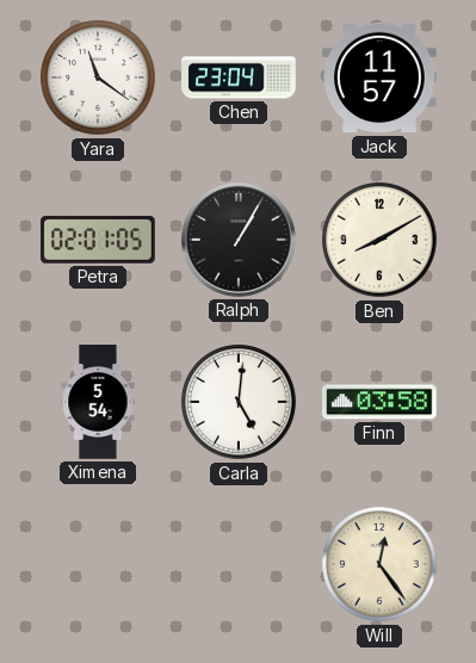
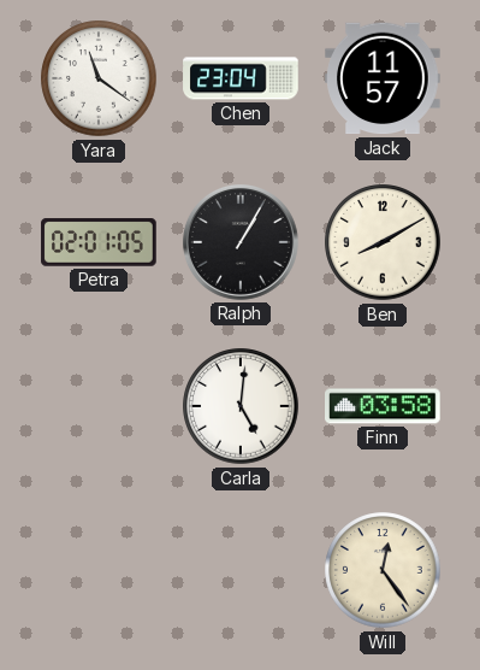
Ximena: 5:54 -> none (98, 402)
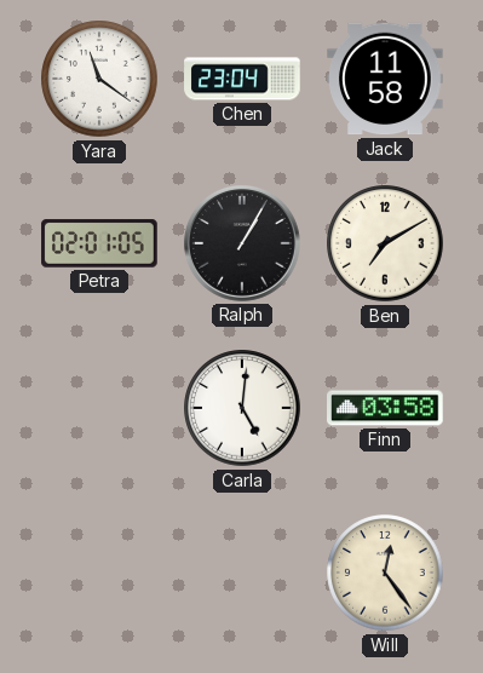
Jack: 11:57 -> 11:58 (385, 79)
Ben: 8:10 -> 7:10 (385, 243)
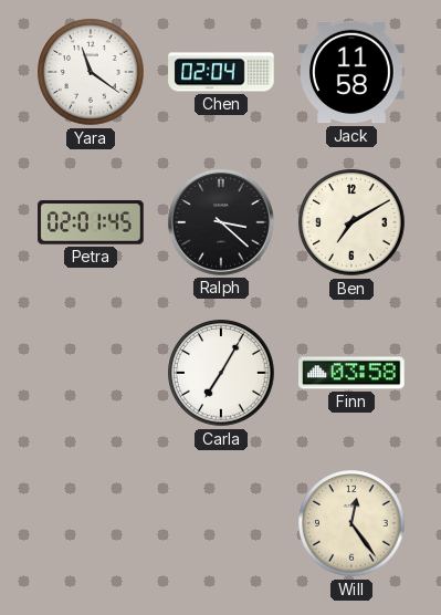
Chen: 23:04 -> 02:04 (221, 72)
Petra: 02:01:05 -> 02:01:45 (91, 222)
Ralph: 1:05 -> 3:22 (221, 222)
Carla: 5:01 -> 7:05 (221, 373)
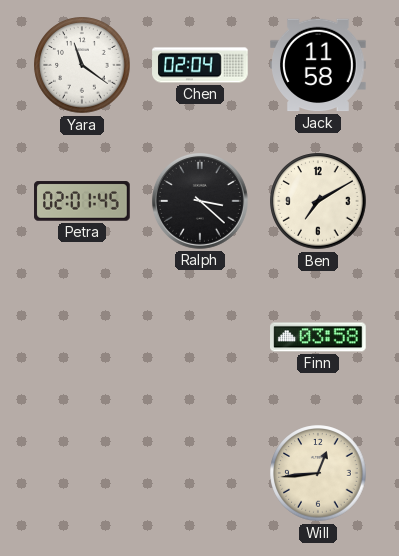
Carla: 7:05 -> none (221, 373)
Will: 12:24 -> 12:44 (318, 473)
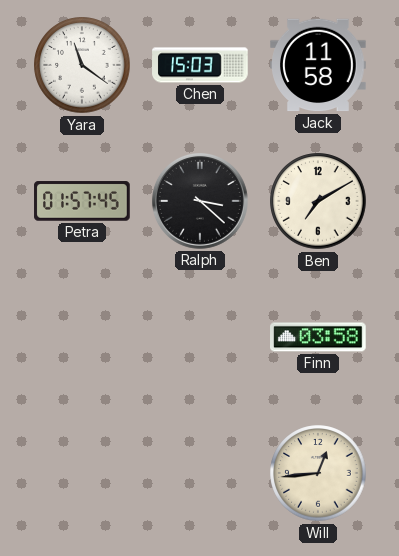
Chen: 02:04 -> 15:03 (200, 65)
Petra: 02:01 -> 01:57 (82, 201)
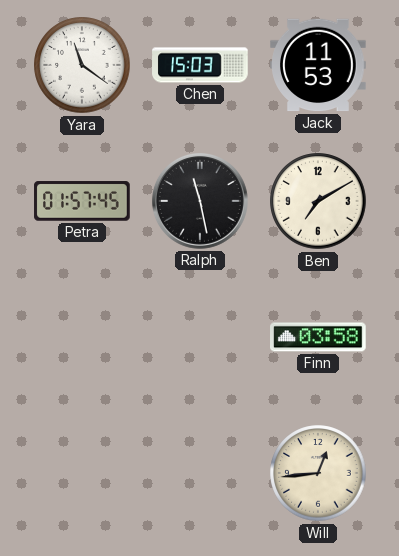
Jack: 11:58 -> 11:53 (318, 65)
Ralph: 3:22 -> 11:28 (200, 201)
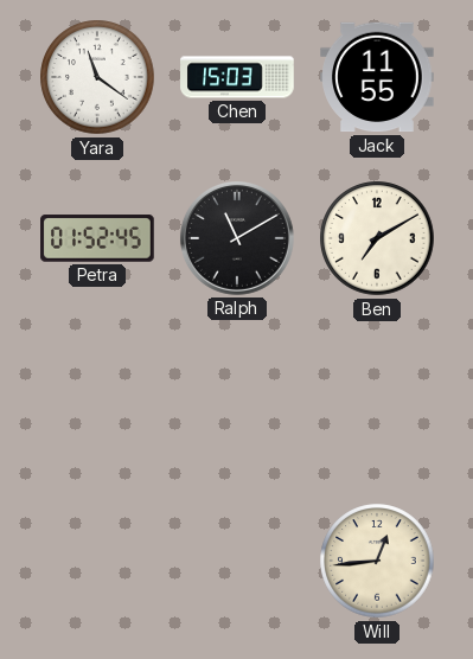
Jack: 11:53 -> 11:55 (377, 77)
Petra: 01:57 -> 01:52 (97, 238)
Ralph: 11:28 -> 11:10 (237, 238)
Finn: 03:58 -> none (318, 337)
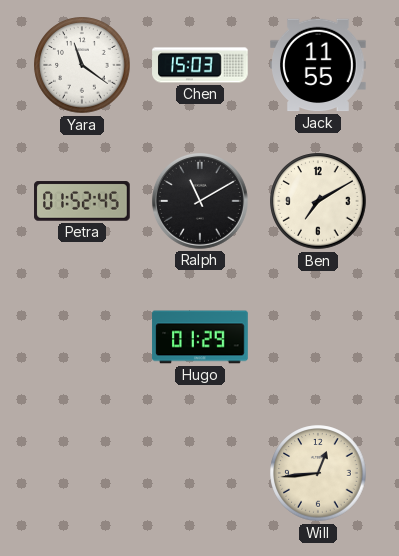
Hugo: none -> 01:29 (200, 337)
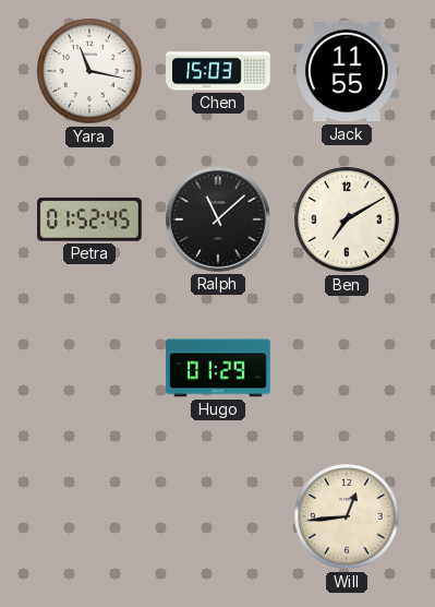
Yara: 11:21 -> 11:17 (89, 71)
Ralph: 11:10 -> 11:08 (218, 219)
